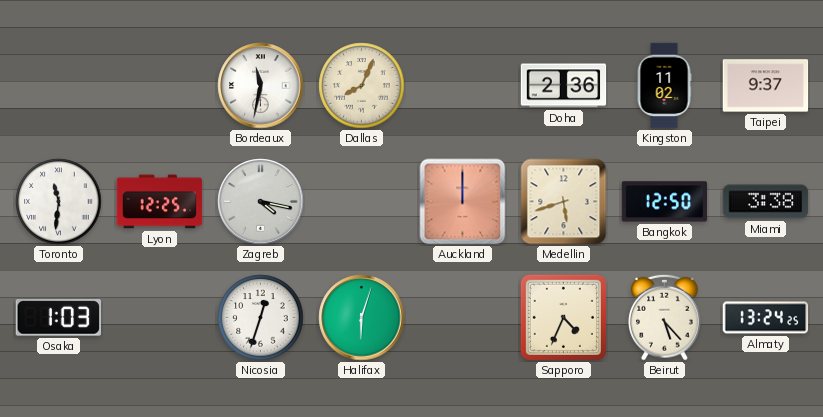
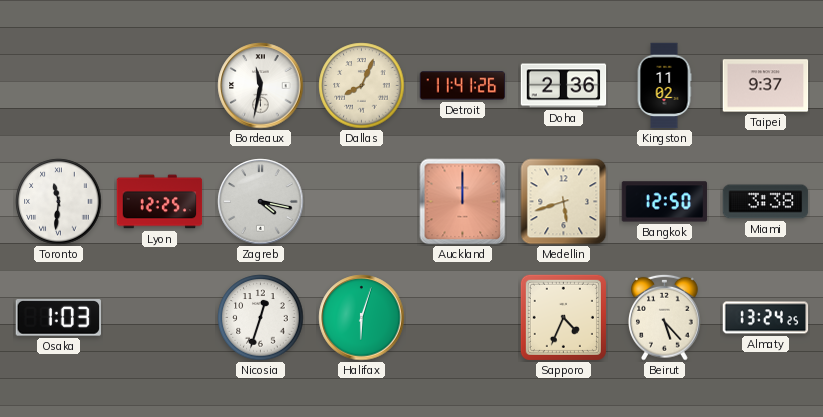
Detroit: none -> 11:41 (463, 86)
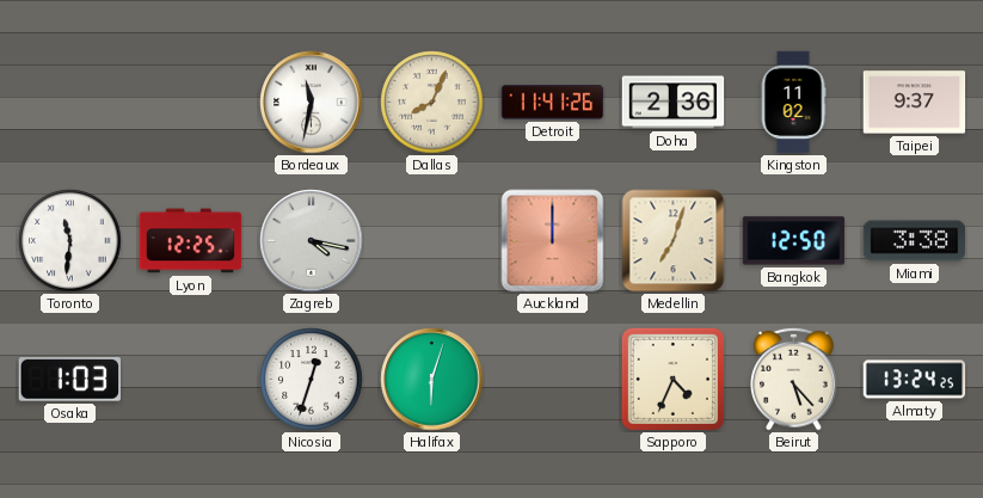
Medellin: 5:42 -> 7:03 (674, 241)
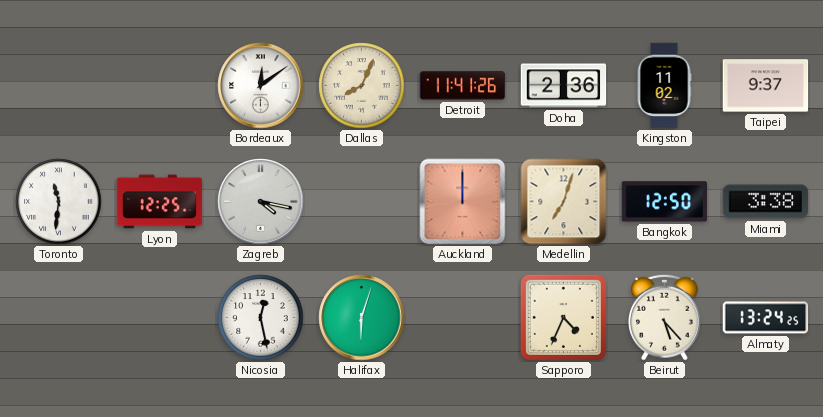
Bordeaux: 11:32 -> 12:09 (261, 86)
Osaka: 1:03 -> none (69, 380)
Nicosia: 12:33 -> 12:28 (261, 318)
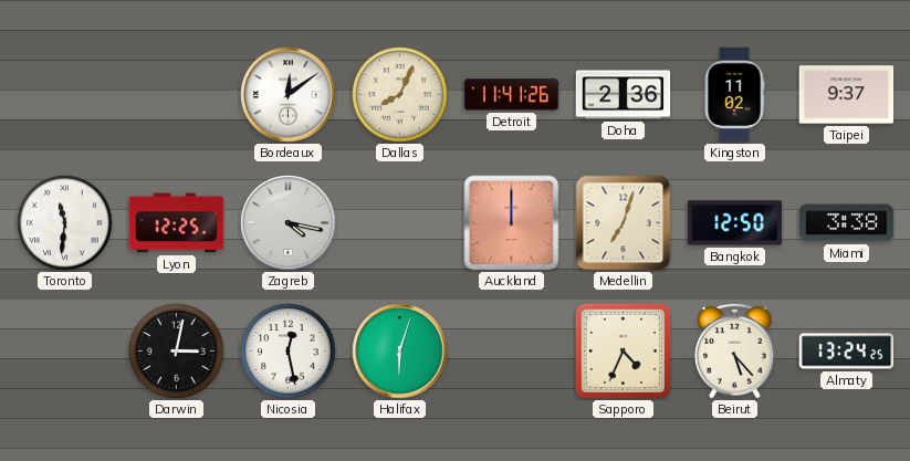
Darwin: none -> 3:02 (177, 352)
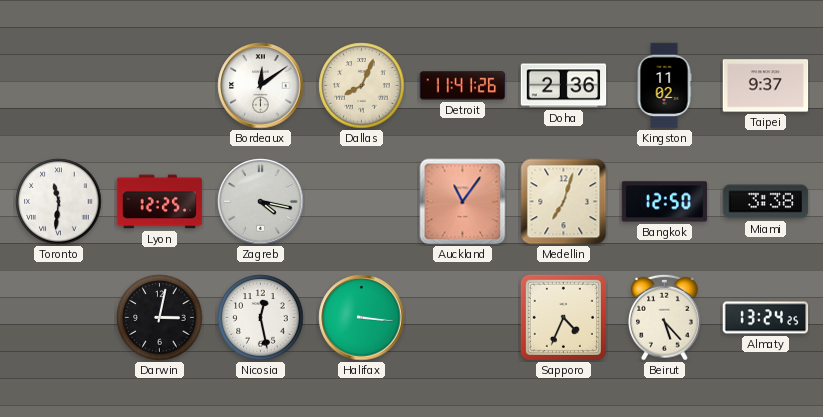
Auckland: 12:00 -> 11:06 (463, 202)
Halifax: 6:03 -> 3:16 (362, 318)
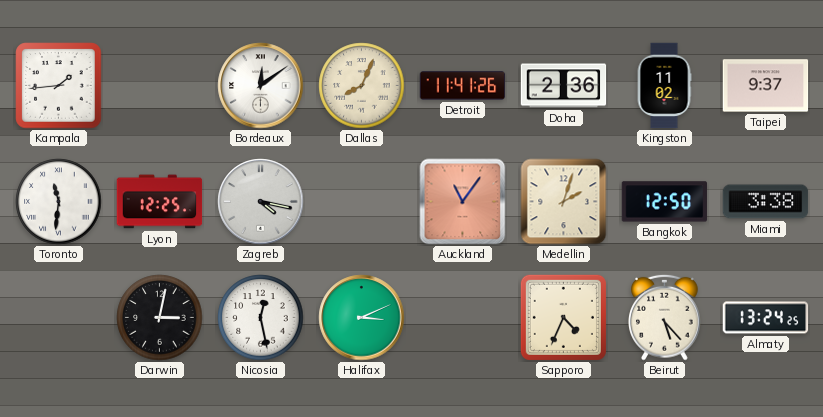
Kampala: none -> 1:44 (59, 86)
Medellin: 7:03 -> 2:03 (564, 202)
Halifax: 3:16 -> 3:11 (362, 318)
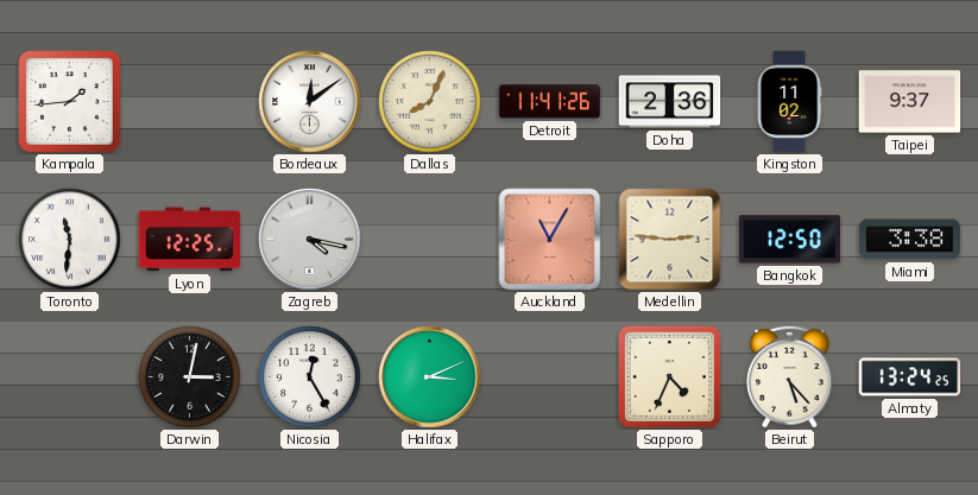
Auckland: 11:06 -> 11:05 (550, 240)
Medellin: 2:03 -> 2:46 (670, 240)
Nicosia: 12:28 -> 12:25 (310, 377)
